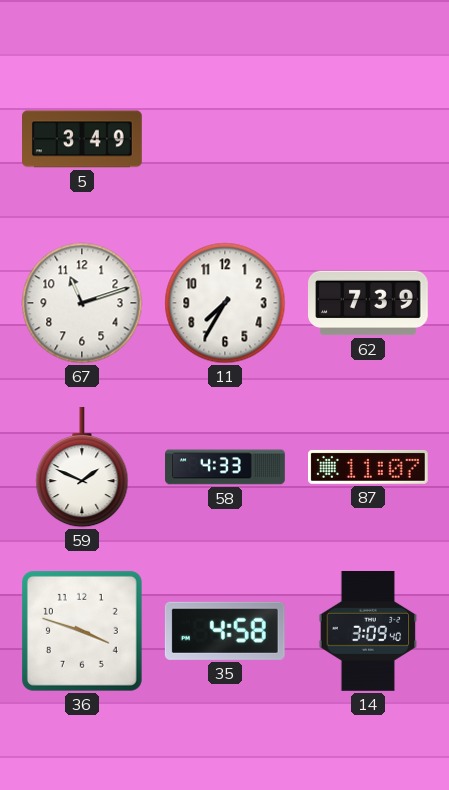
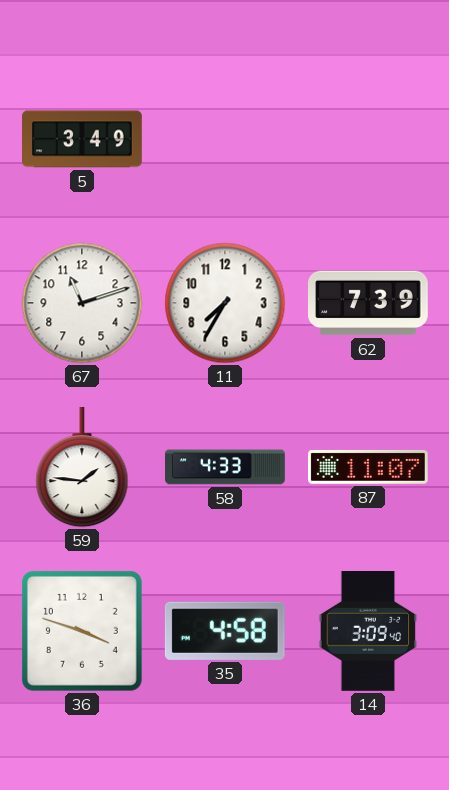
59: 1:49 -> 1:46 (82, 467)
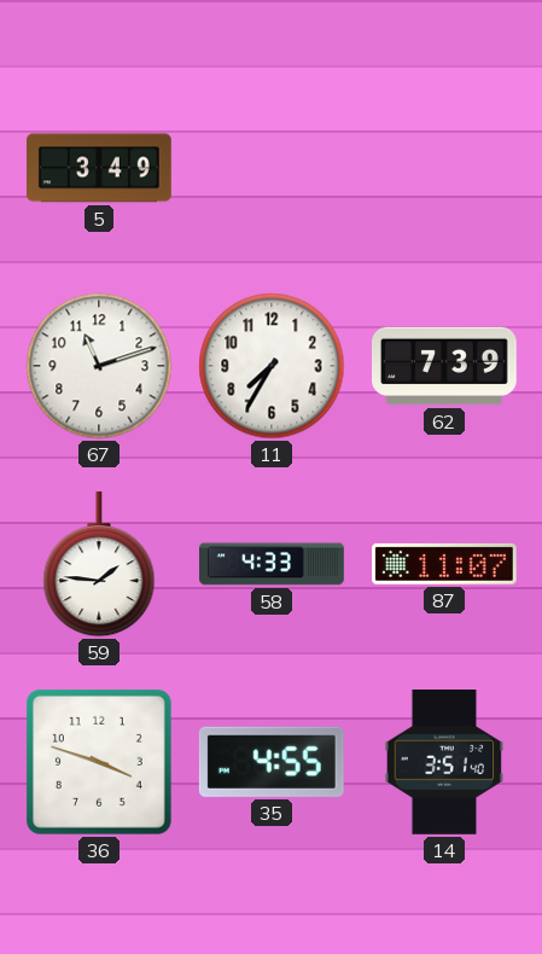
35: 4:58 -> 4:55 (272, 762)
14: 3:09 -> 3:51 (444, 763)
